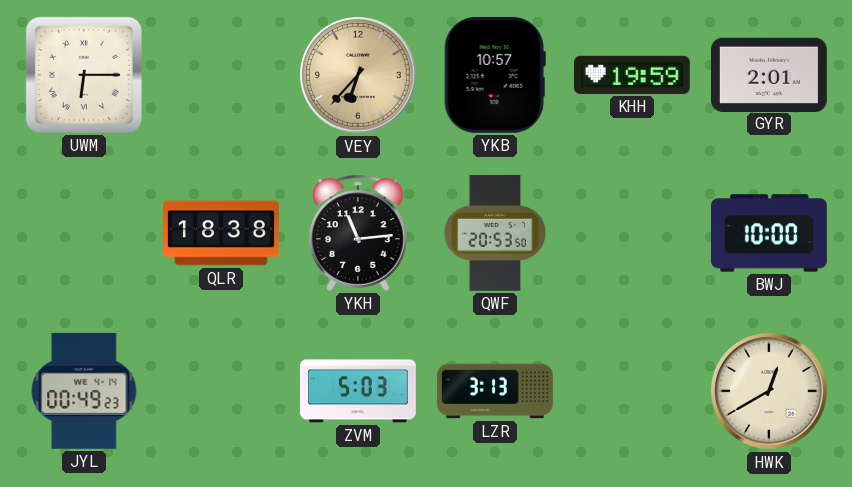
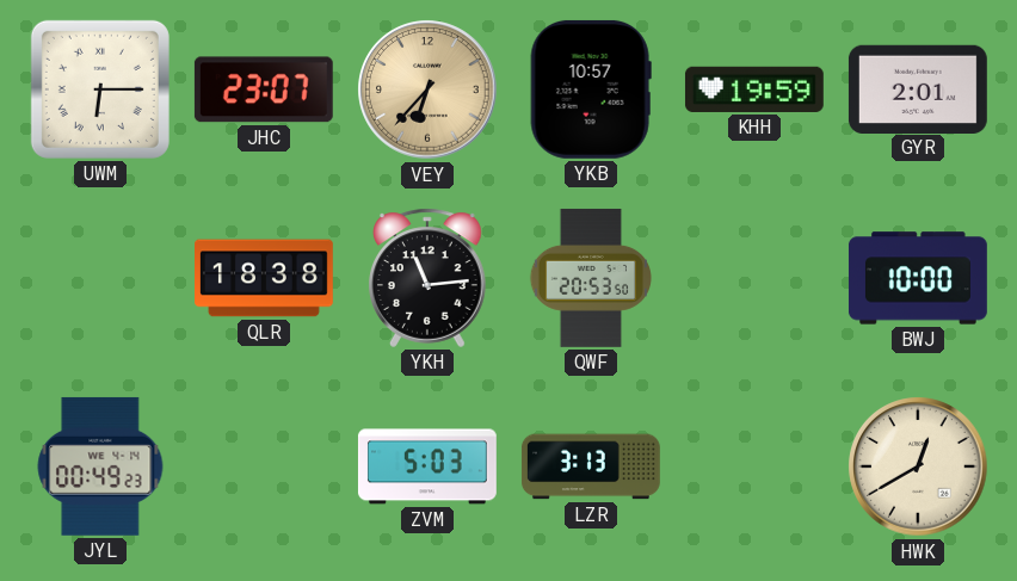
JHC: none -> 23:07 (264, 89)
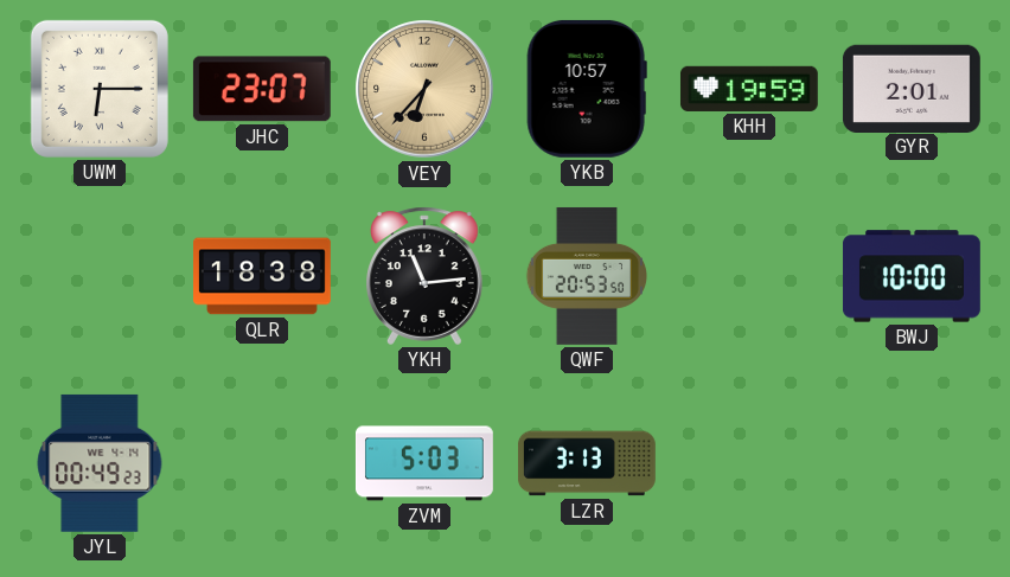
HWK: 12:40 -> none (918, 466)
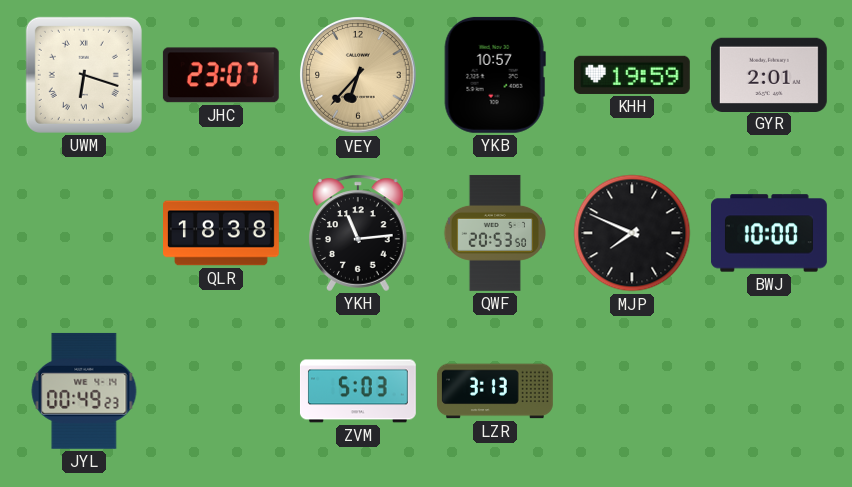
UWM: 6:15 -> 6:18 (84, 75)
MJP: none -> 7:49 (632, 233)
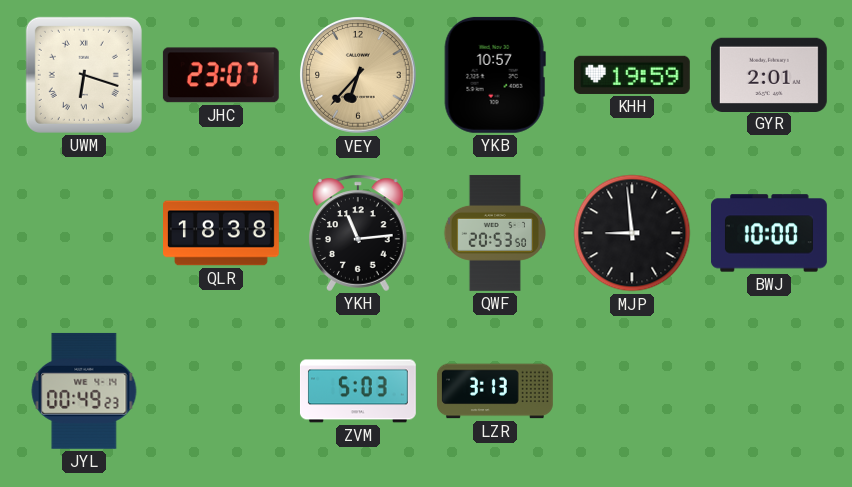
MJP: 7:49 -> 8:59 (632, 233)
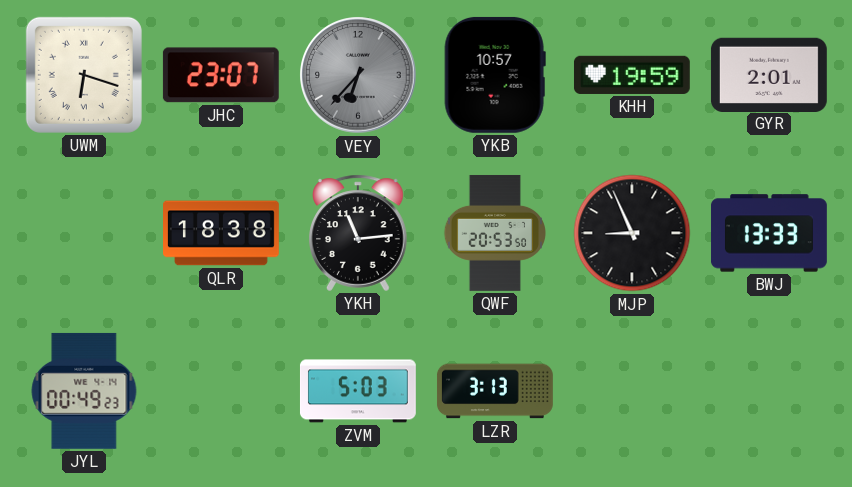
VEY dial: champagne -> grey (358, 75)
MJP: 8:59 -> 8:56 (632, 233)
BWJ: 10:00 -> 13:33 (769, 233)
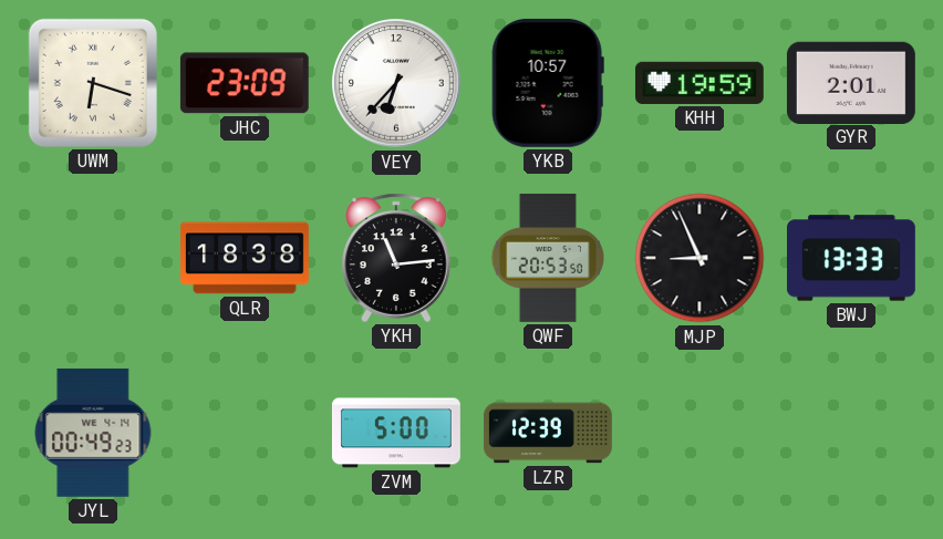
JHC: 23:07 -> 23:09 (245, 83)
VEY dial: grey -> white (396, 83)
ZVM: 5:03 -> 5:00 (396, 433)
LZR: 3:13 -> 12:39 (548, 433)
